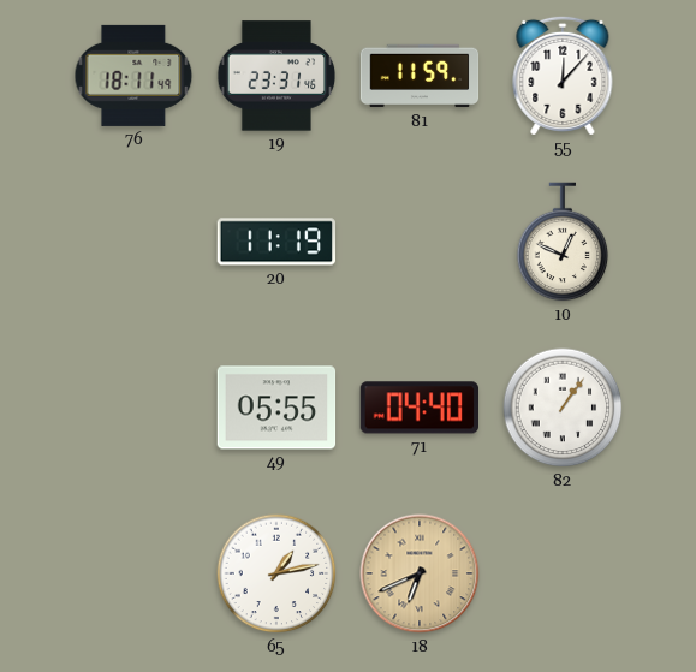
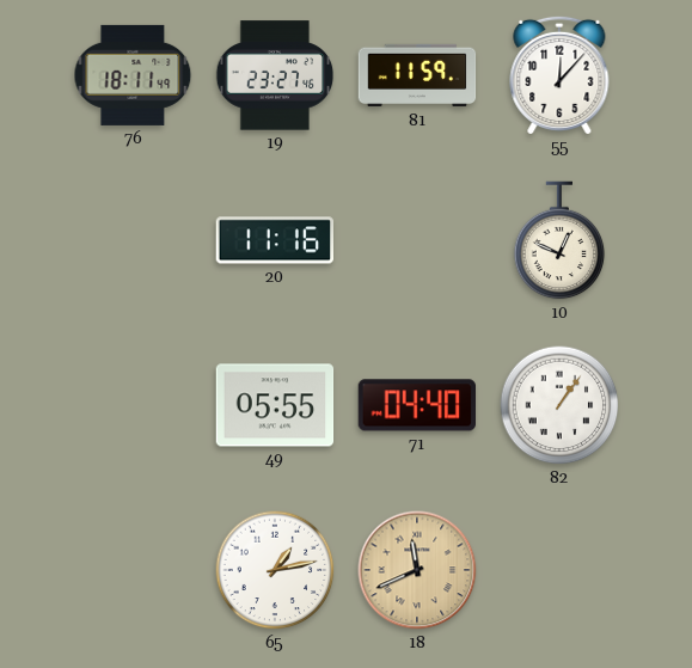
19: 23:31 -> 23:27 (275, 75)
20: 11:19 -> 11:16 (274, 240)
18: 6:41 -> 11:41 (417, 570)
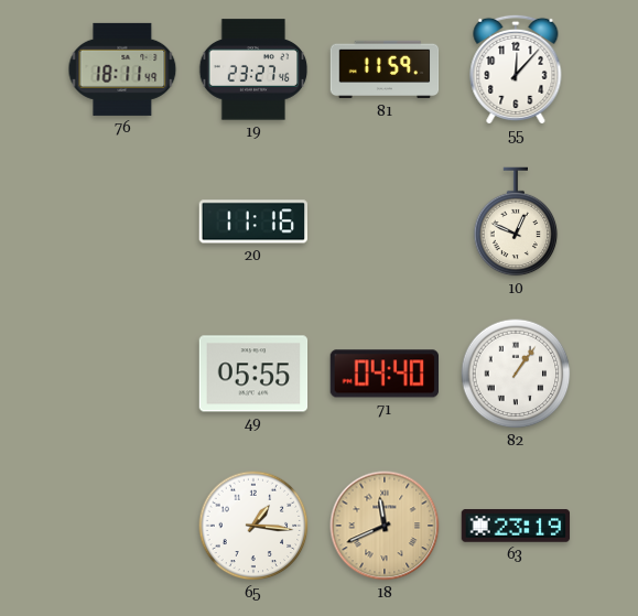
65: 1:13 -> 1:16 (253, 526)
63: none -> 23:19 (516, 526)
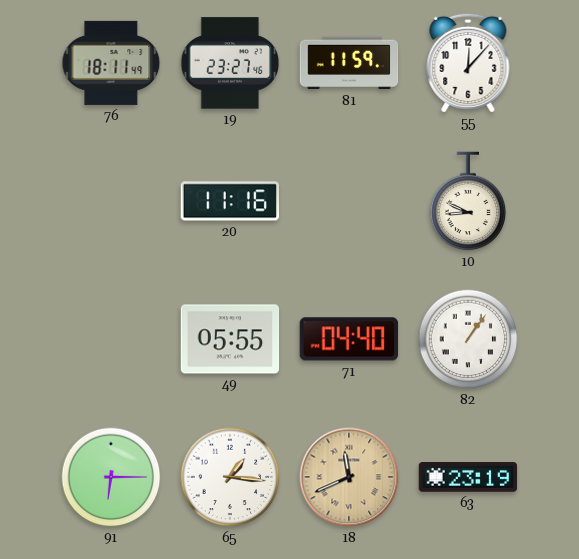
10: 12:49 -> 8:49 (468, 201)
91: none -> 6:15 (111, 477)
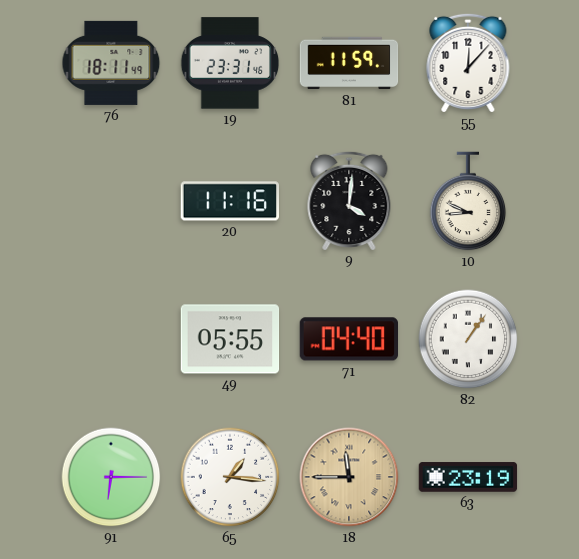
19: 23:27 -> 23:31 (230, 63)
9: none -> 4:01 (349, 200)
18: 11:41 -> 11:45 (349, 477)
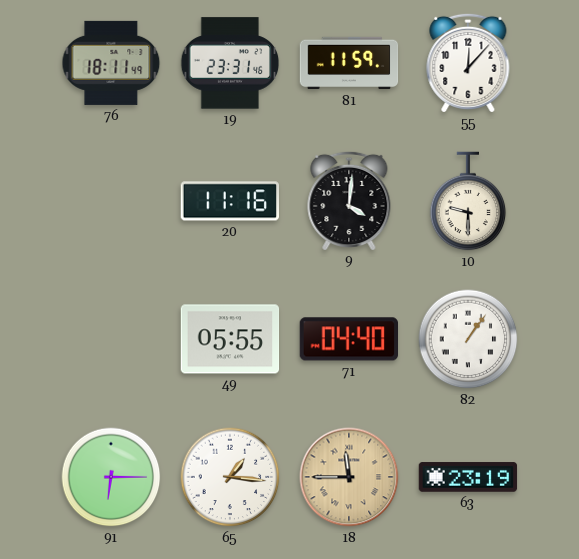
10: 8:49 -> 9:30 (468, 201)
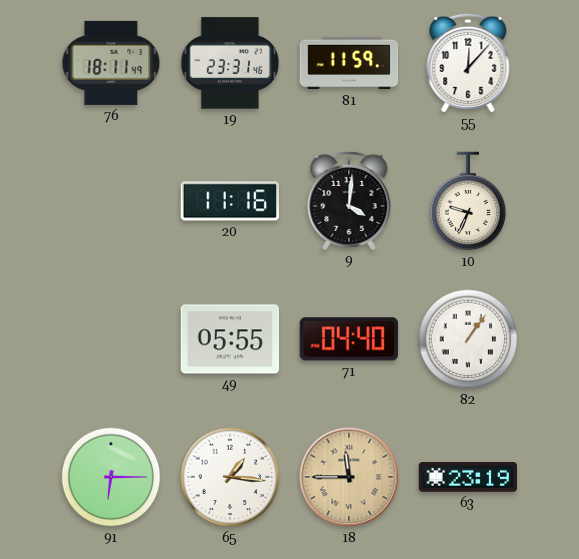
10: 9:30 -> 9:34 (468, 201)
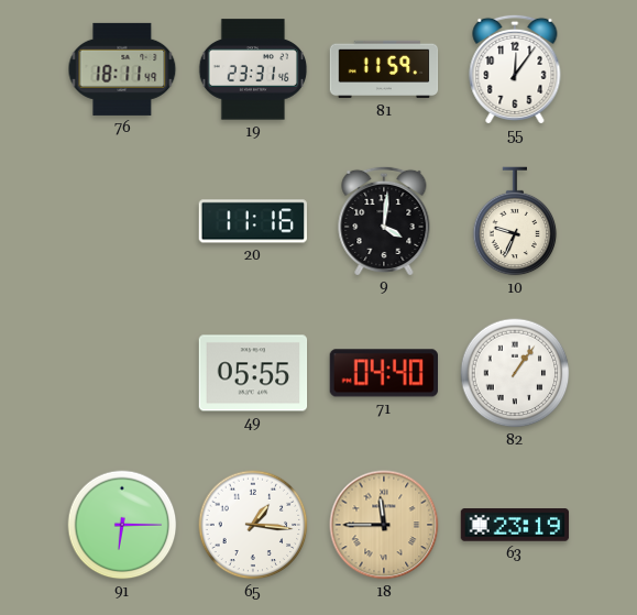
55: 12:07 -> 12:06 (515, 68)
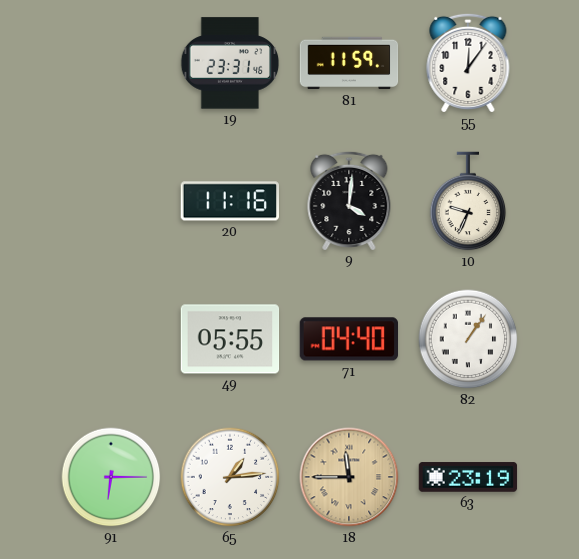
76: 18:11 -> none (122, 69)
65: 1:16 -> 1:14 (230, 477)
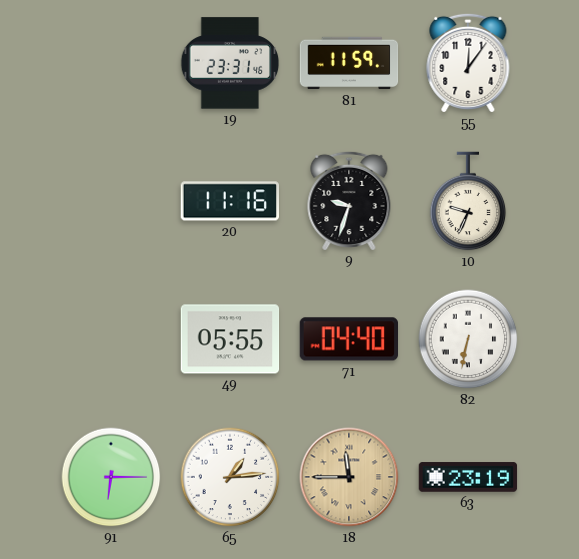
9: 4:01 -> 9:33 (349, 200)
82: 1:06 -> 6:32 (468, 339)
